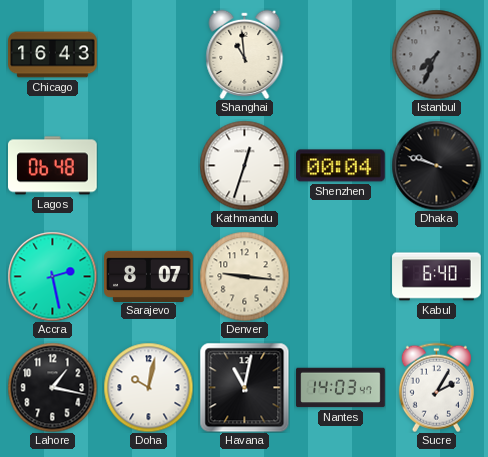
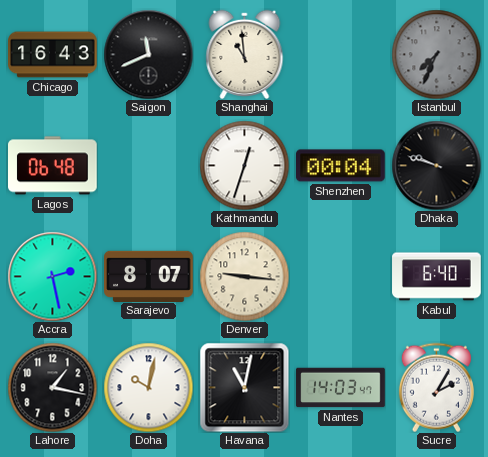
Saigon: none -> 11:41 (148, 54)
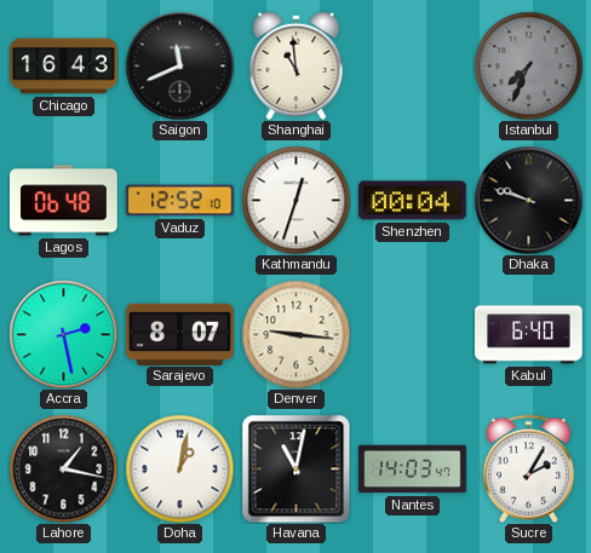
Vaduz: none -> 12:52 (180, 201)
Doha: 10:02 -> 1:02 (179, 468)
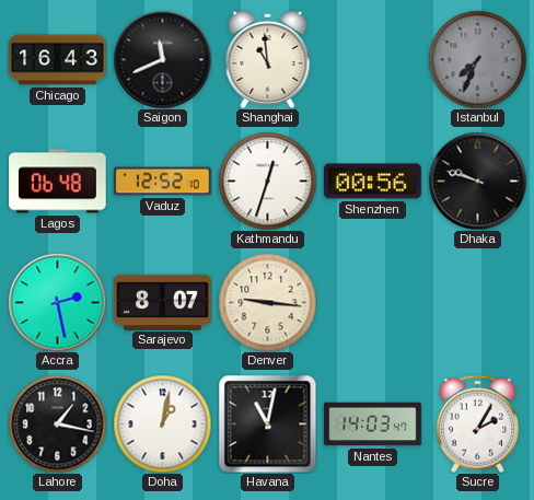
Shenzhen: 00:04 -> 00:56 (373, 182)
Kabul: 6:40 -> none (529, 335)
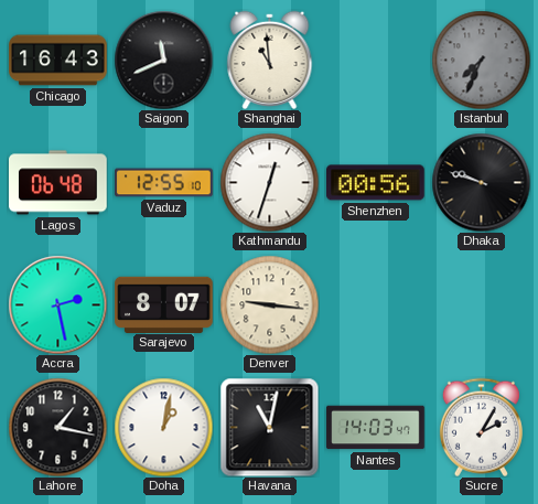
Vaduz: 12:52 -> 12:55 (164, 183)
